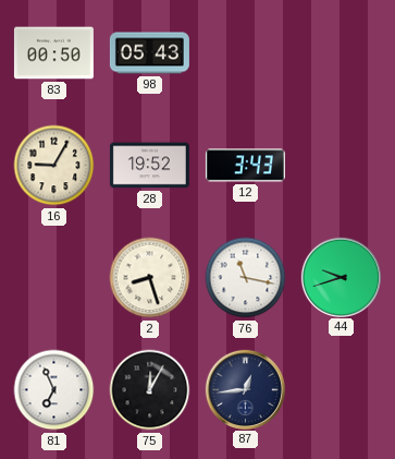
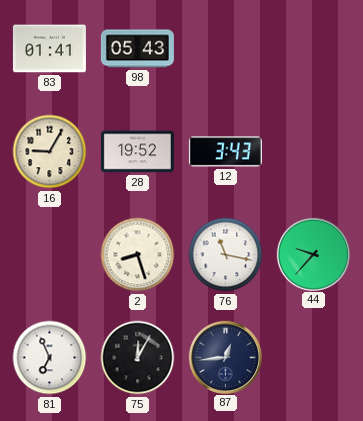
83: 00:50 -> 01:41 (49, 49)
44: 9:42 -> 9:37 (313, 254)
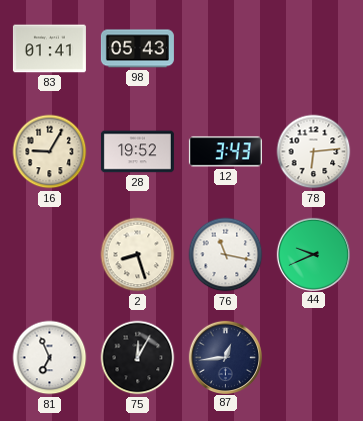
78: none -> 6:14 (314, 152)
44: 9:37 -> 9:41 (313, 254)
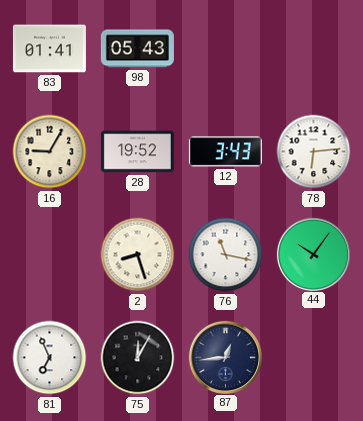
44: 9:41 -> 10:06 (313, 254)
